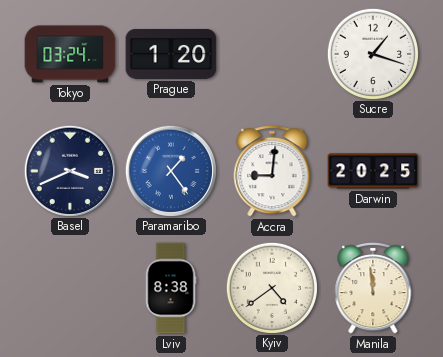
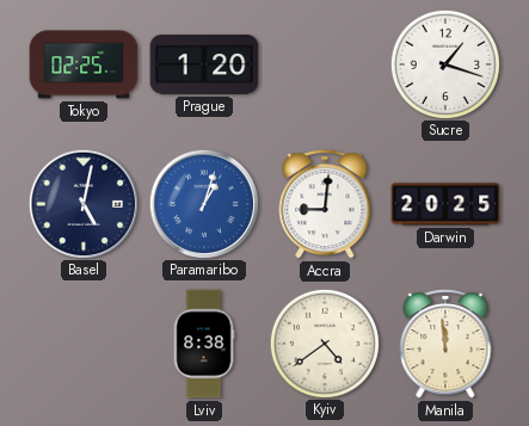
Tokyo: 03:24 -> 02:25 (84, 64)
Basel: 3:41 -> 5:02 (82, 203)
Paramaribo: 1:24 -> 1:03 (203, 203)
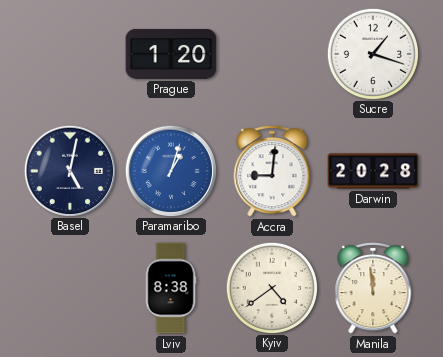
Tokyo: 02:25 -> none (84, 64)
Darwin: 20:25 -> 20:28 (373, 171)
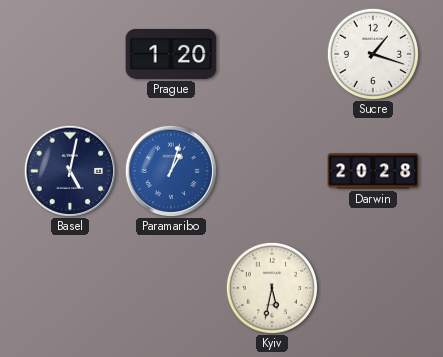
Accra: 9:01 -> none (272, 171)
Lviv: 8:38 -> none (171, 288)
Kyiv: 4:39 -> 5:32 (271, 287)
Manila: 11:59 -> none (373, 288)
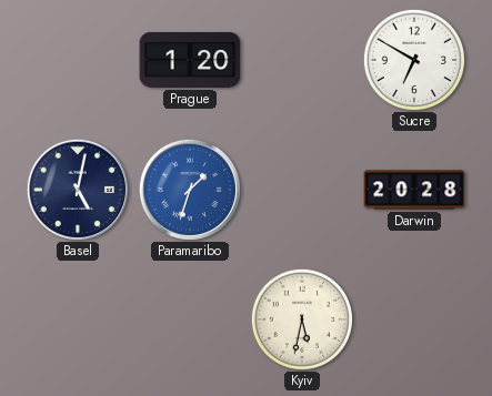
Sucre: 1:18 -> 6:50 (413, 59)
Paramaribo: 1:03 -> 1:33 (189, 189)
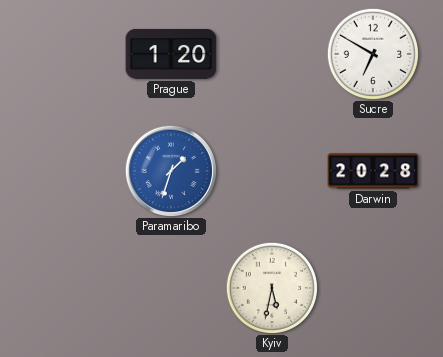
Basel: 5:02 -> none (77, 189)
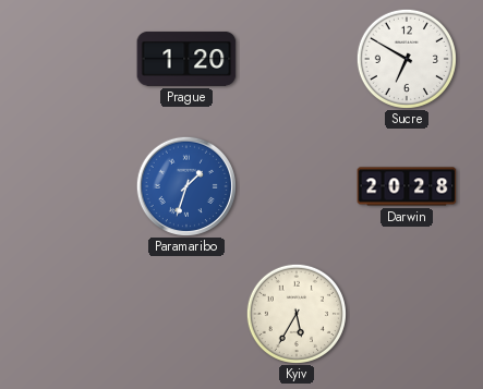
Kyiv: 5:32 -> 5:35 (295, 313)
